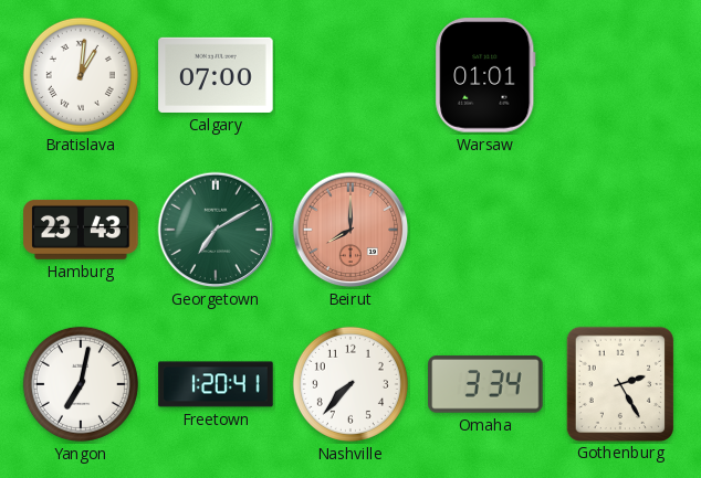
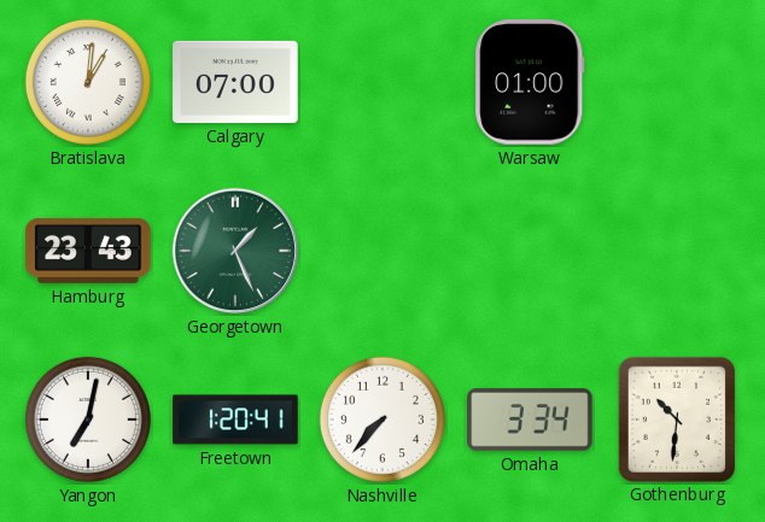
Warsaw: 01:01 -> 01:00 (530, 82)
Georgetown: 7:10 -> 1:26 (235, 251)
Beirut: 8:00 -> none (350, 230)
Gothenburg: 2:25 -> 10:31 (676, 418)
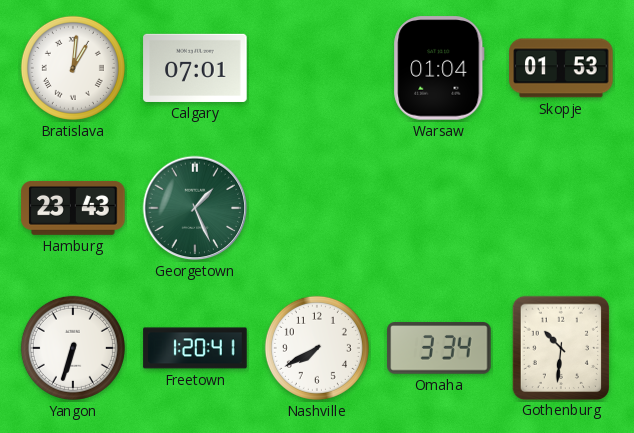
Calgary: 07:00 -> 07:01 (195, 68)
Warsaw: 01:00 -> 01:04 (439, 68)
Skopje: none -> 01:53 (561, 68)
Yangon: 7:02 -> 6:33 (73, 348)
Nashville: 7:37 -> 7:40 (317, 348)
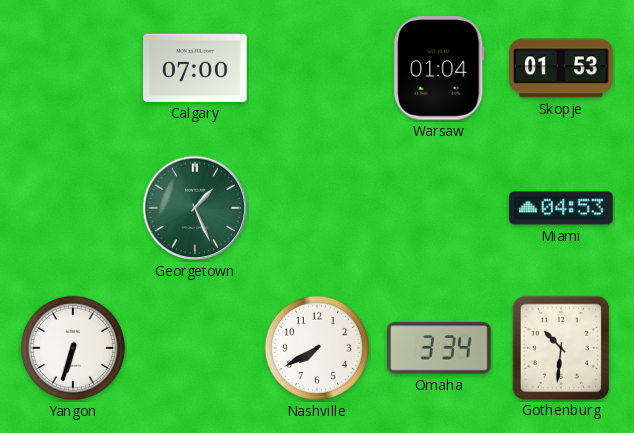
Bratislava: 1:01 -> none (73, 68)
Calgary: 07:01 -> 07:00 (195, 68)
Hamburg: 23:43 -> none (73, 208)
Miami: none -> 04:53 (561, 208)
Freetown: 1:20 -> none (195, 348)
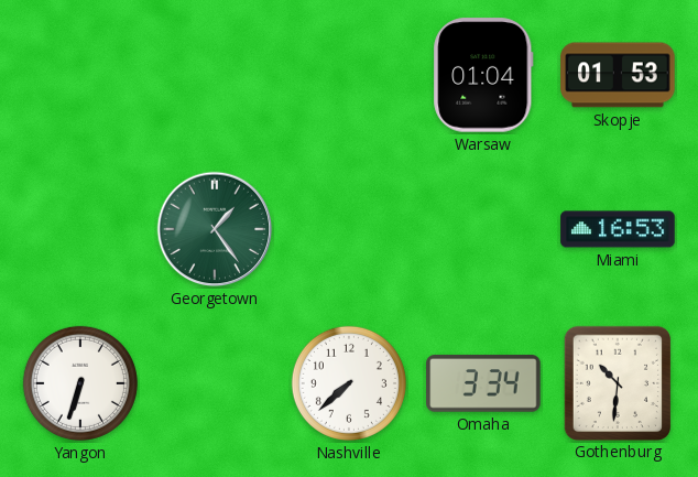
Calgary: 07:00 -> none (195, 68)
Georgetown: 1:26 -> 1:24 (215, 229)
Miami: 04:53 -> 16:53 (618, 229)
Nashville: 7:40 -> 7:38 (349, 383)
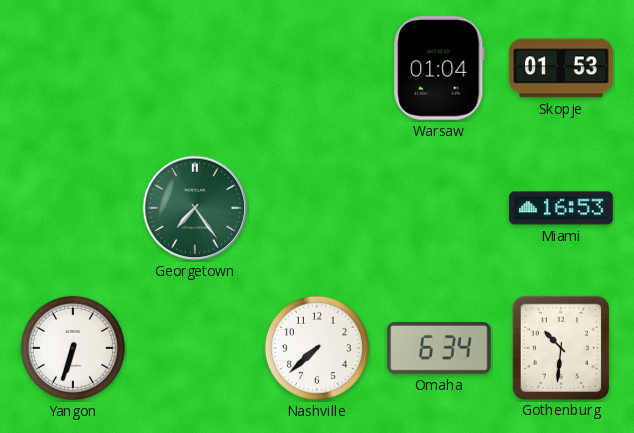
Georgetown: 1:24 -> 7:24 (195, 208)
Omaha: 3:34 -> 6:34 (439, 348)
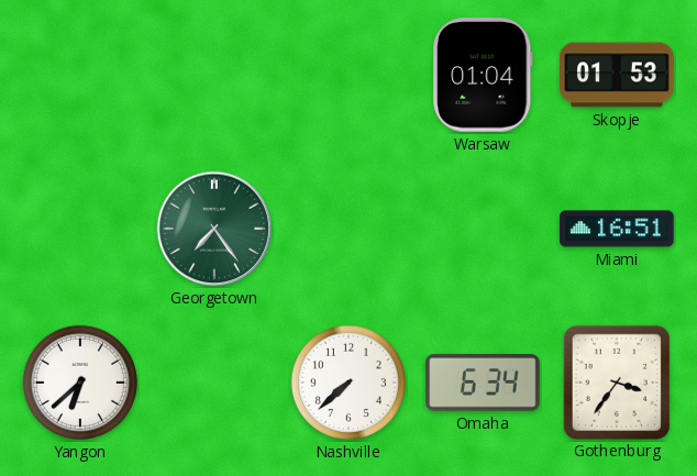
Miami: 16:53 -> 16:51 (617, 229)
Yangon: 6:33 -> 6:38 (80, 383)
Gothenburg: 10:31 -> 3:36 (616, 381)
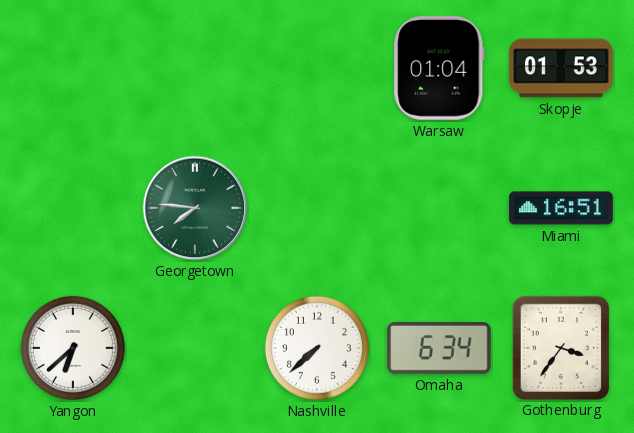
Georgetown: 7:24 -> 7:46 (195, 208)
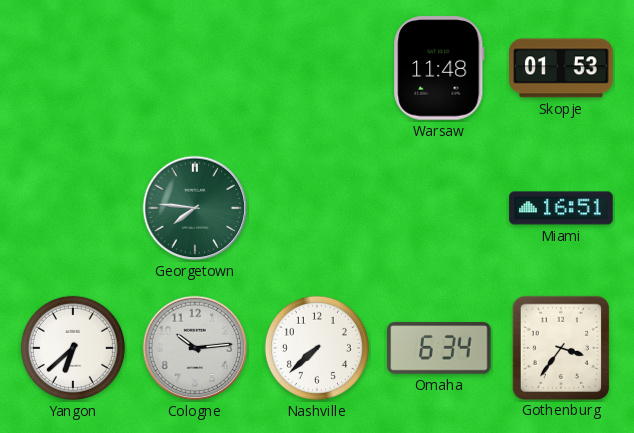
Warsaw: 01:04 -> 11:48 (439, 68)
Cologne: none -> 10:14 (195, 348)
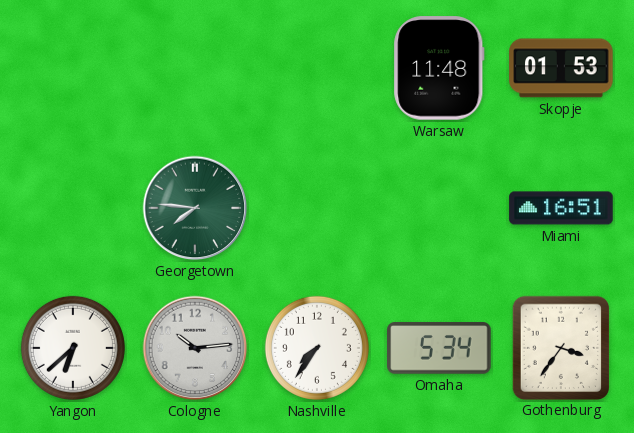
Nashville: 7:38 -> 7:36 (317, 348)
Omaha: 6:34 -> 5:34 (439, 348)
